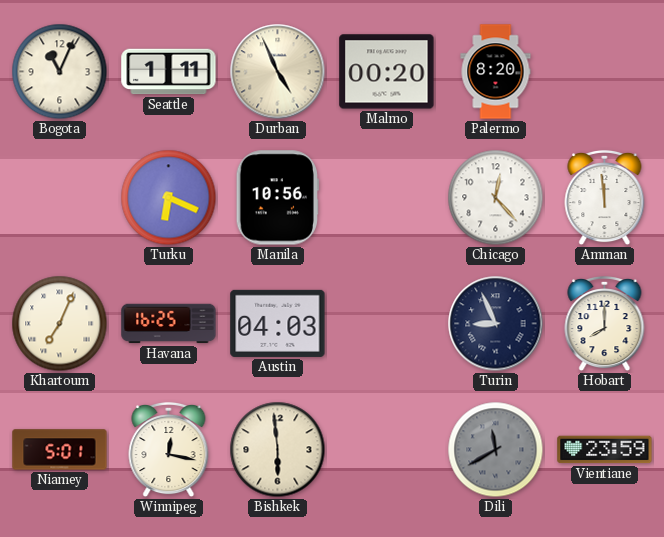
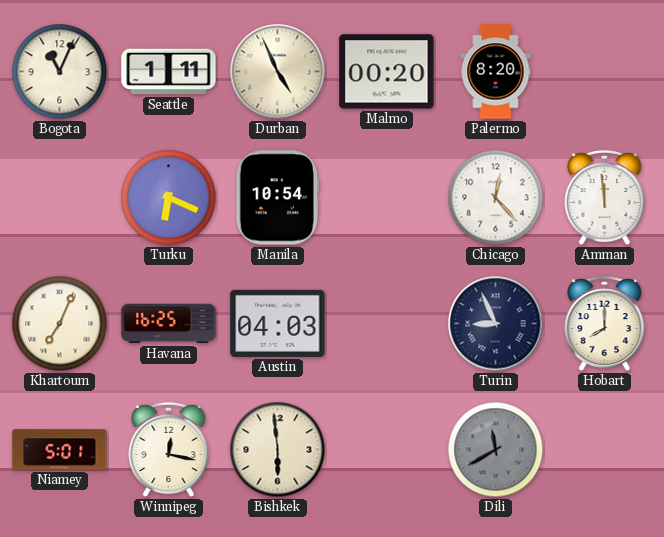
Manila: 10:56 -> 10:54 (277, 198)
Vientiane: 23:59 -> none (605, 450)
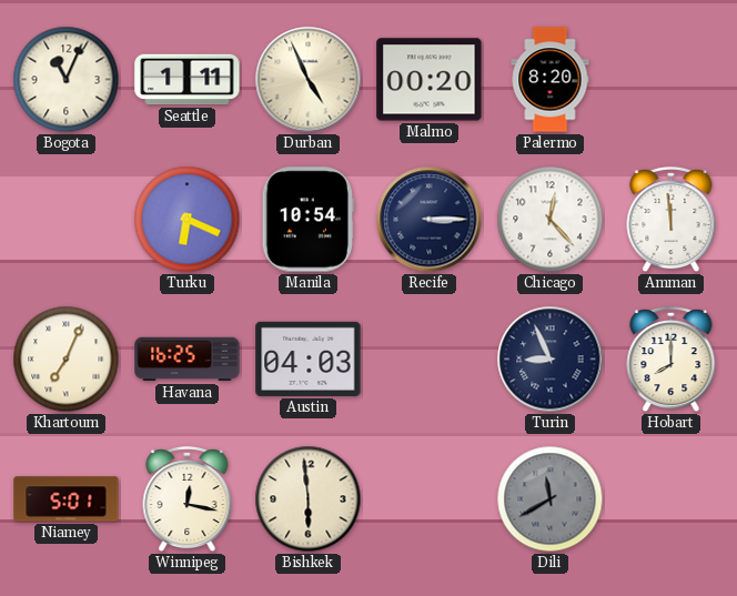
Recife: none -> 3:15 (430, 220)
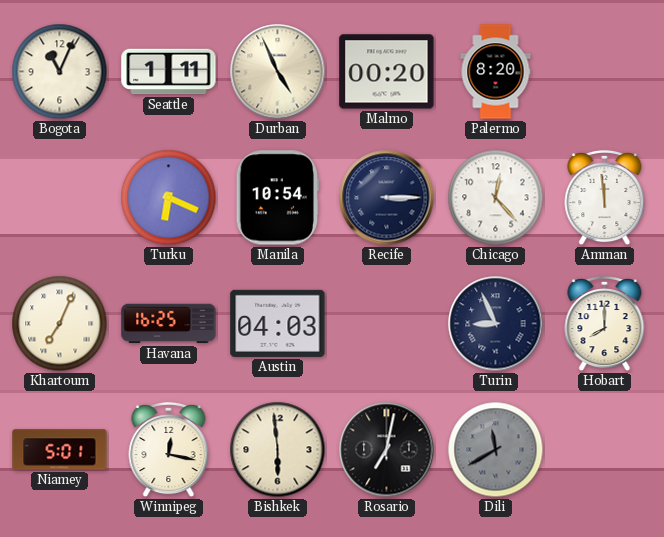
Rosario: none -> 7:02 (387, 450)
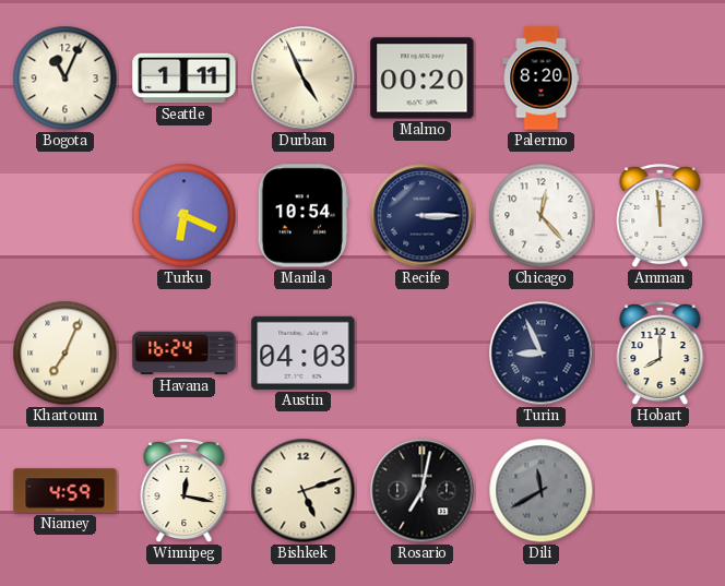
Havana: 16:25 -> 16:24 (185, 354)
Niamey: 5:01 -> 4:59 (66, 491)
Bishkek: 5:59 -> 5:12 (304, 491)
